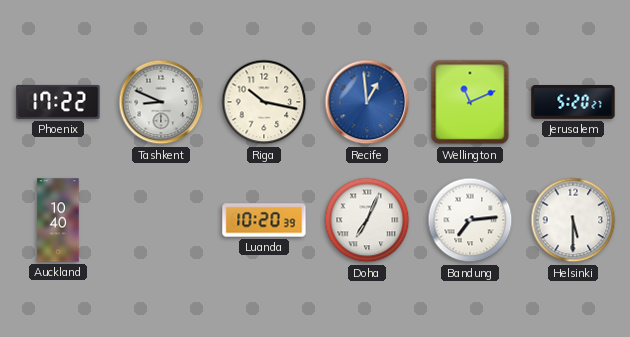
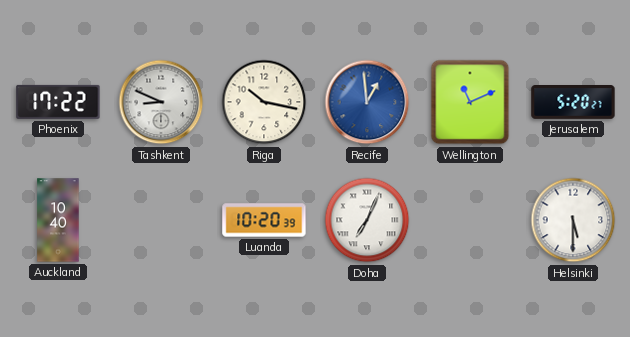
Bandung: 7:14 -> none (470, 220)
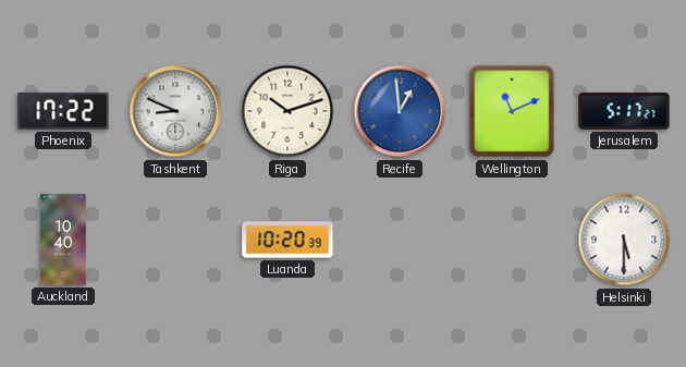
Riga: 10:17 -> 10:12 (287, 111)
Jerusalem: 5:20 -> 5:17 (624, 112)
Doha: 7:04 -> none (367, 220)
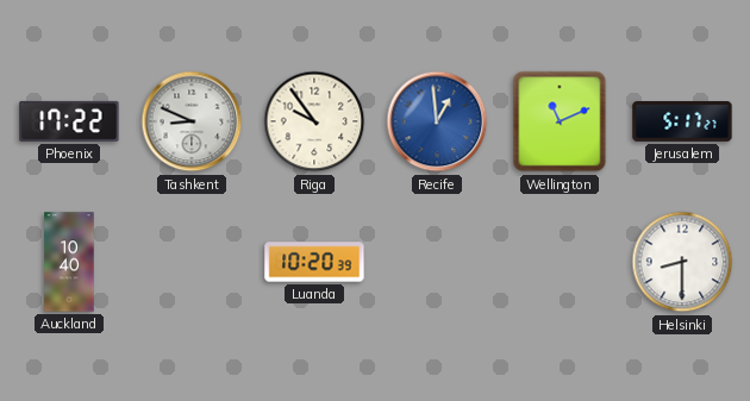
Riga: 10:12 -> 9:54 (314, 121)
Helsinki: 5:30 -> 8:30 (682, 262)
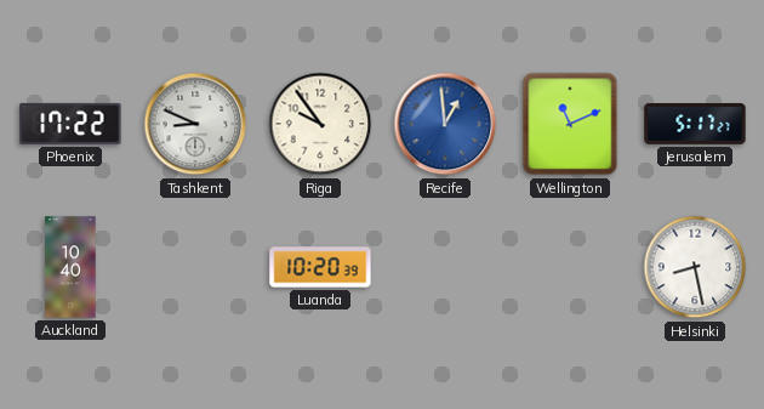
Helsinki: 8:30 -> 8:28 (695, 267)
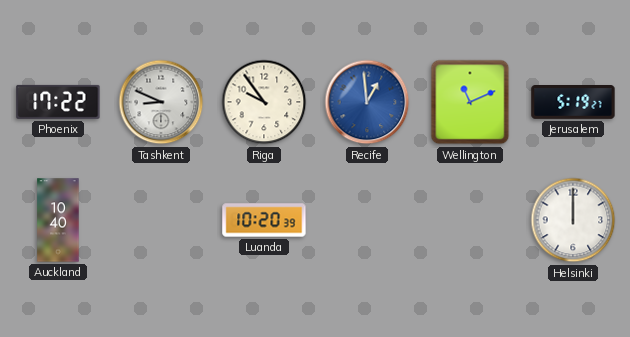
Jerusalem: 5:17 -> 5:19 (573, 103)
Helsinki: 8:28 -> 12:00 (573, 220)
